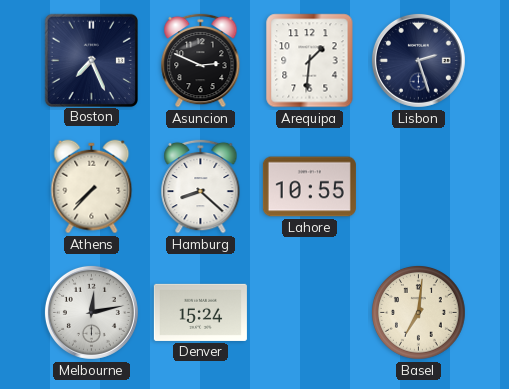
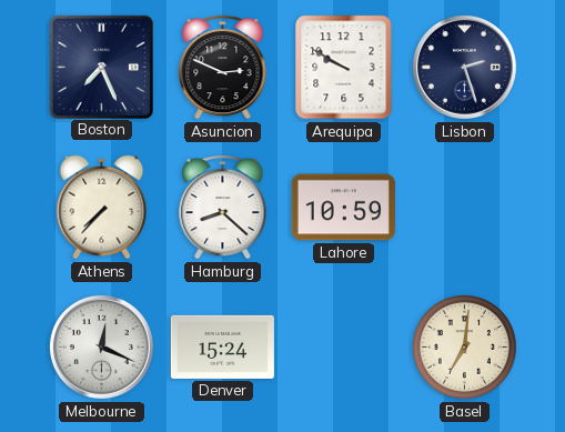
Arequipa: 1:31 -> 9:50 (344, 68)
Lahore: 10:55 -> 10:59 (343, 208)
Melbourne: 12:13 -> 12:19 (101, 346)
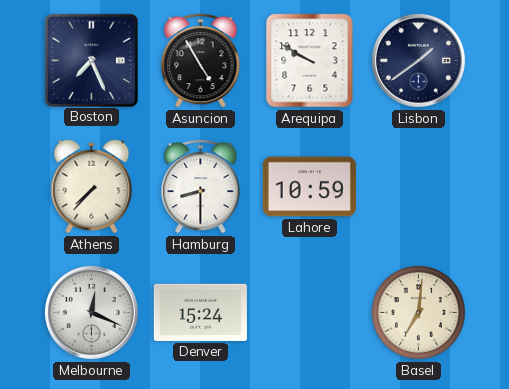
Asuncion: 2:49 -> 4:55 (201, 60)
Lisbon: 2:27 -> 1:39 (418, 60)
Hamburg: 8:22 -> 8:30 (201, 186)
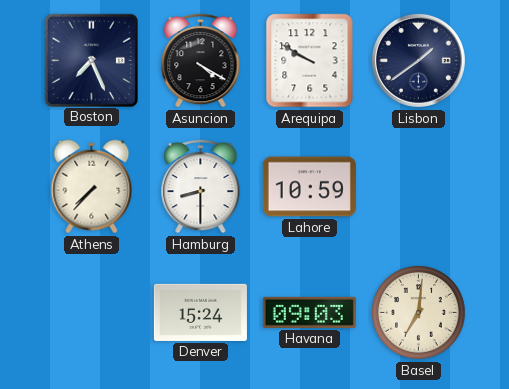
Asuncion: 4:55 -> 4:20 (201, 60)
Melbourne: 12:19 -> none (91, 312)
Havana: none -> 09:03 (309, 312)
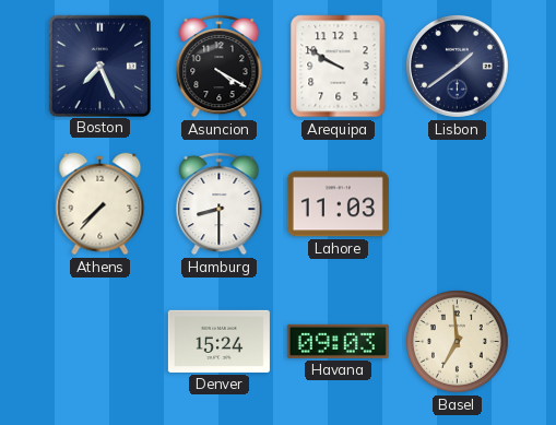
Lahore: 10:59 -> 11:03 (338, 204)
Basel: 7:01 -> 6:59 (458, 342)
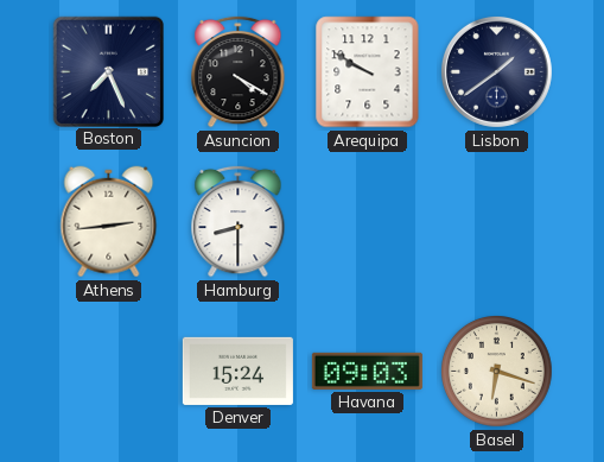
Athens: 7:37 -> 2:44 (109, 222)
Lahore: 11:03 -> none (338, 204)
Basel: 6:59 -> 6:18 (497, 372)
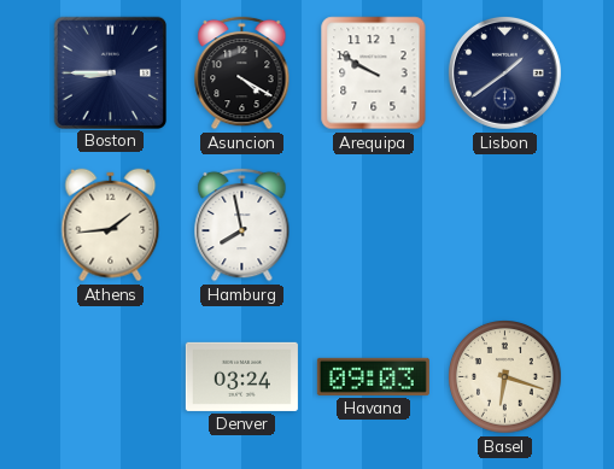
Boston: 7:26 -> 8:45 (110, 72)
Athens: 2:44 -> 1:44 (111, 225)
Hamburg: 8:30 -> 7:58 (242, 224)
Denver: 15:24 -> 03:24 (241, 376)
